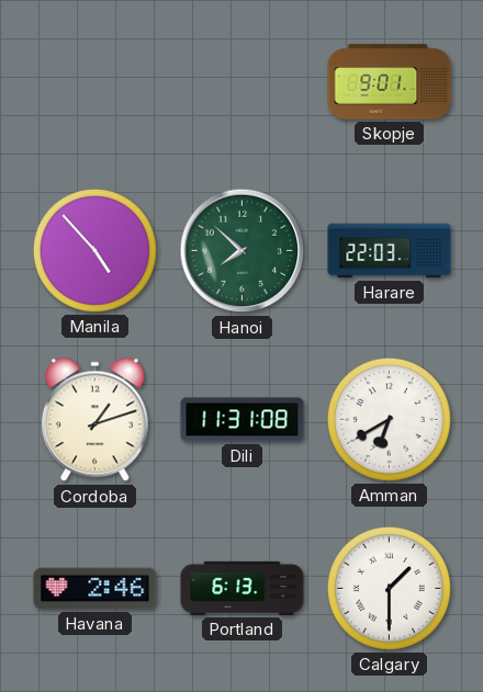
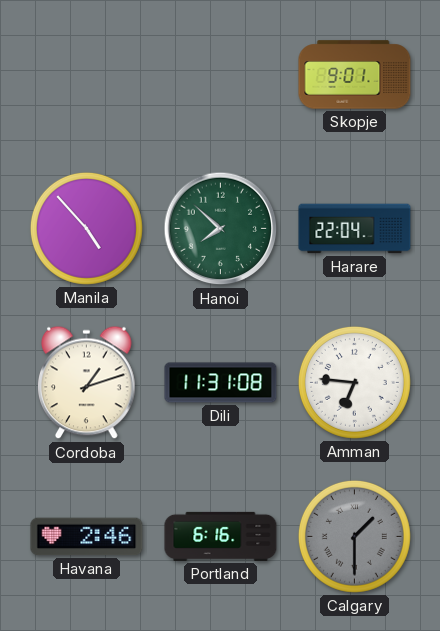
Harare: 22:03 -> 22:04 (355, 229)
Amman: 6:40 -> 6:46 (354, 382)
Portland: 6:13 -> 6:16 (221, 536)
Calgary dial: white -> grey (354, 536)
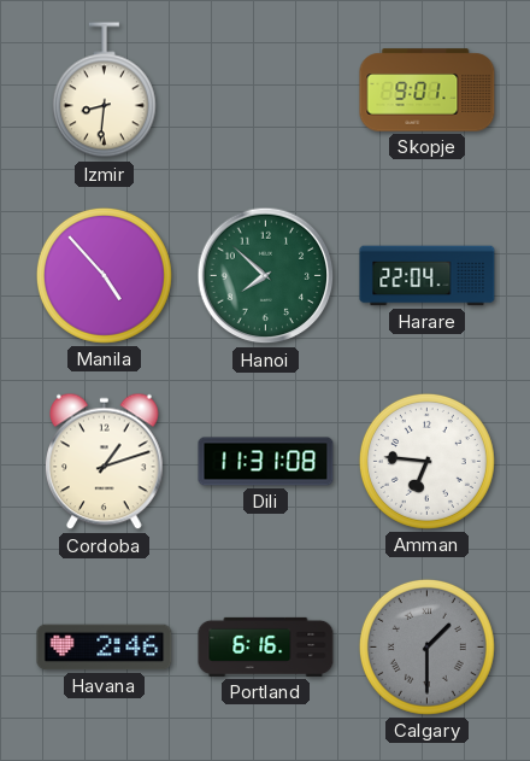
Izmir: none -> 8:31 (104, 90)
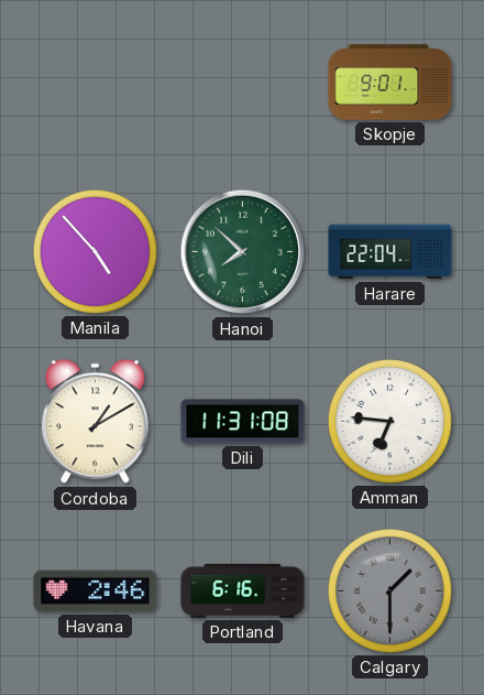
Izmir: 8:31 -> none (104, 90)
Cordoba: 1:12 -> 1:10 (96, 422)
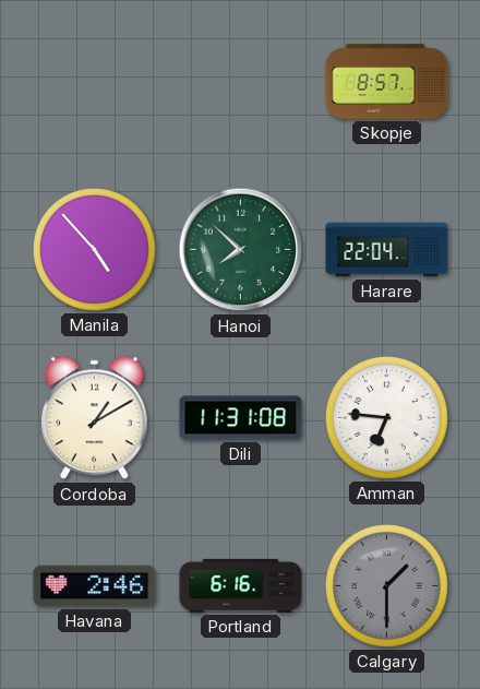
Skopje: 9:01 -> 8:57 (387, 82)
